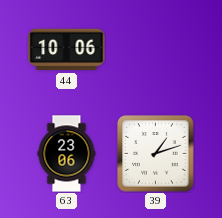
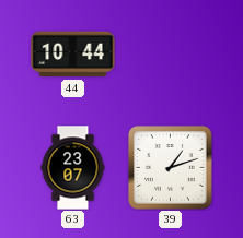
44: 10:06 -> 10:44 (73, 55)
63: 23:06 -> 23:07 (73, 168)
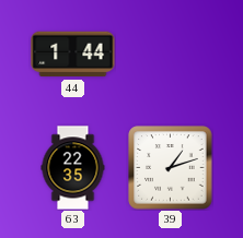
44: 10:44 -> 1:44 (73, 55)
63: 23:07 -> 22:35 (73, 168)
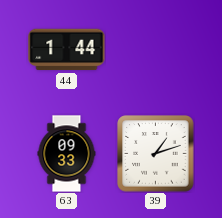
63: 22:35 -> 09:33 (67, 154)
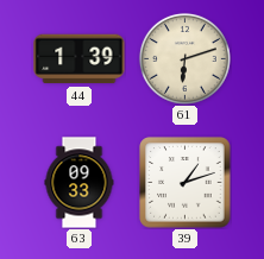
44: 1:44 -> 1:39 (80, 59)
61: none -> 6:12 (184, 58)
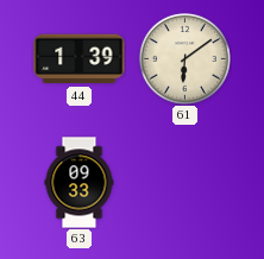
61: 6:12 -> 6:09 (184, 58)
39: 1:12 -> none (186, 183)
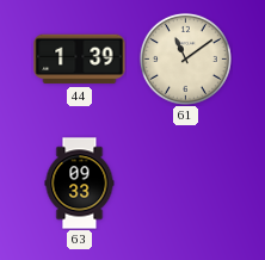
61: 6:09 -> 11:09 (185, 58)
